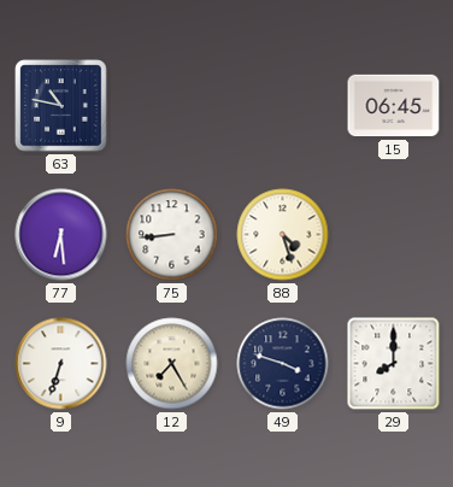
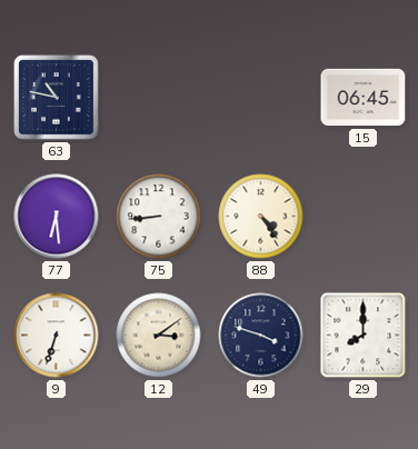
88: 4:27 -> 4:24 (261, 217)
12: 7:25 -> 3:09 (159, 336)
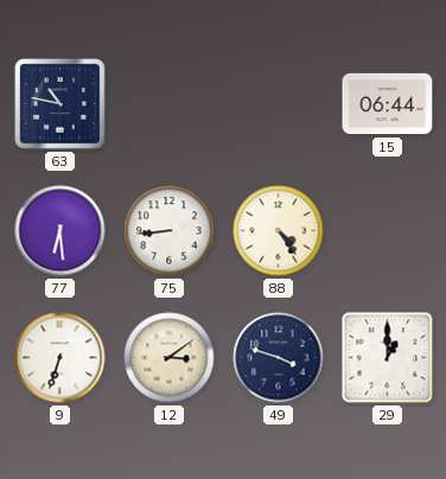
15: 06:45 -> 06:44 (388, 104)
29: 8:00 -> 1:00 (388, 358)
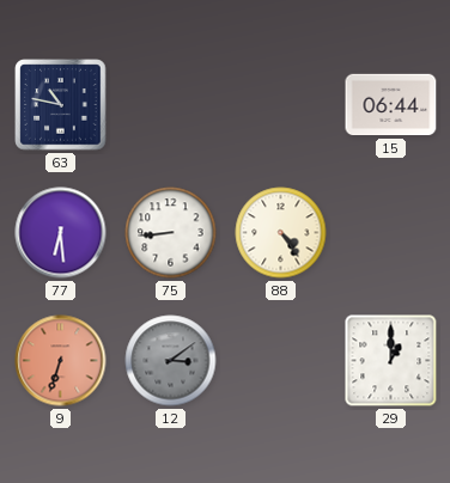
9 dial: white -> salmon (61, 361)
12 dial: cream -> grey (171, 361)
49: 3:48 -> none (279, 358)
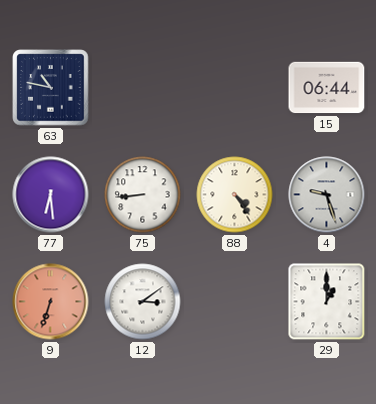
4: none -> 9:27 (327, 195)
12 dial: grey -> white (143, 302)
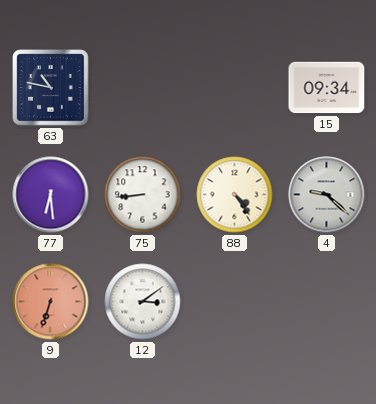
15: 06:44 -> 09:34 (327, 88)
4: 9:27 -> 9:22 (327, 195)
29: 1:00 -> none (327, 302)
